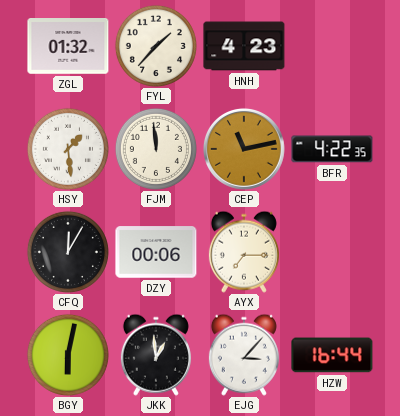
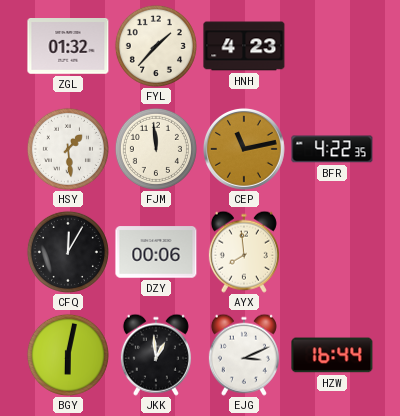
AYX: 7:15 -> 7:59 (244, 252)
EJG: 3:07 -> 3:11 (244, 355)
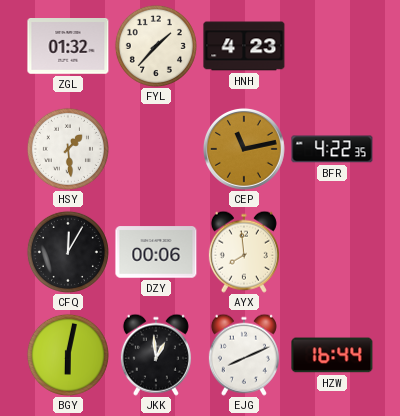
FJM: 11:59 -> none (156, 149)
EJG: 3:11 -> 8:11 (244, 355)
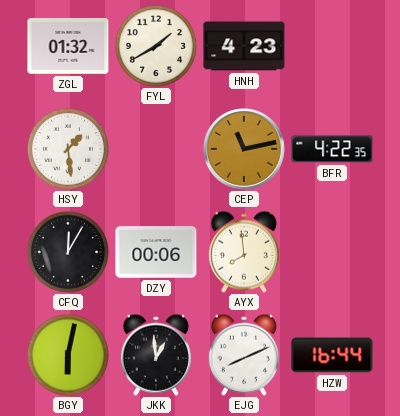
FYL: 1:37 -> 1:40 (156, 46)
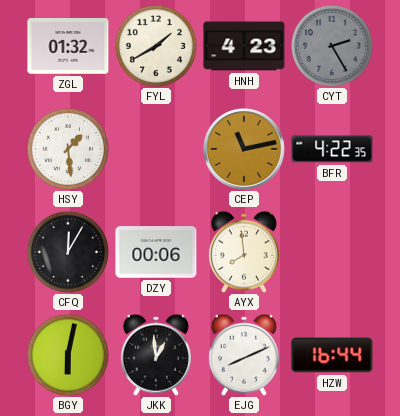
CYT: none -> 2:25 (332, 46)
